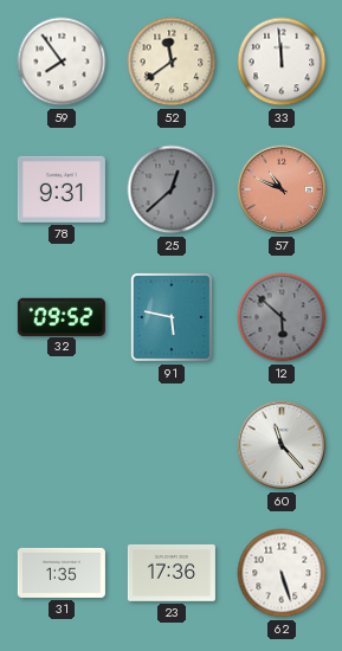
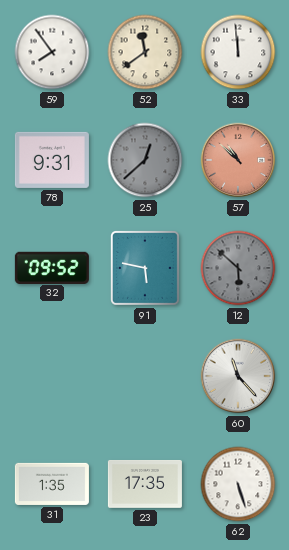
57: 10:49 -> 10:52 (238, 160)
23: 17:36 -> 17:35 (145, 484)
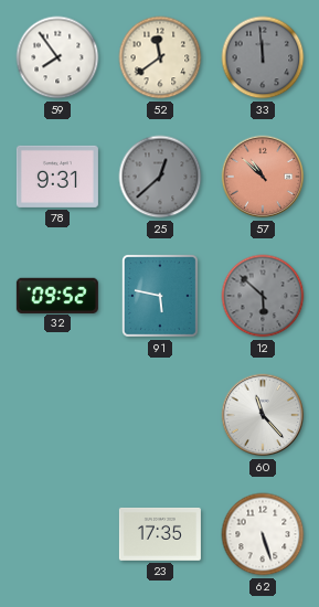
33 dial: white -> grey (263, 57)
31: 1:35 -> none (52, 484)
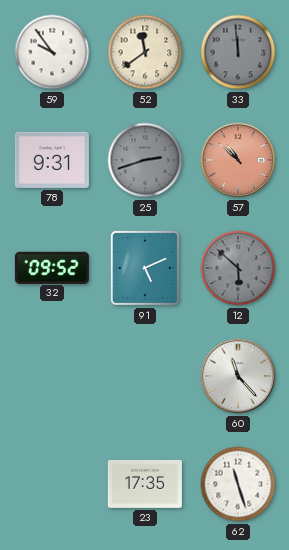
59: 7:54 -> 9:54 (52, 52)
25: 12:38 -> 2:42 (145, 160)
91: 5:47 -> 5:11 (146, 269)
62: 5:27 -> 11:27 (238, 484)
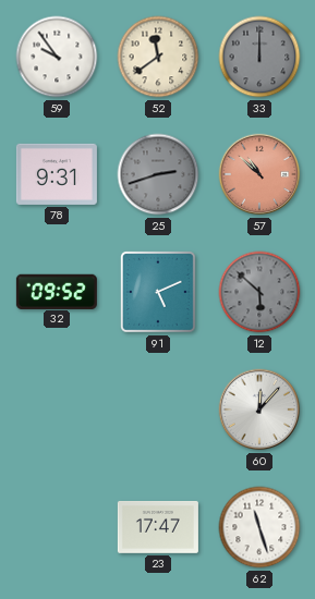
33: 11:59 -> 12:00 (259, 57)
60: 11:23 -> 12:07 (259, 409)
23: 17:35 -> 17:47 (158, 527)
